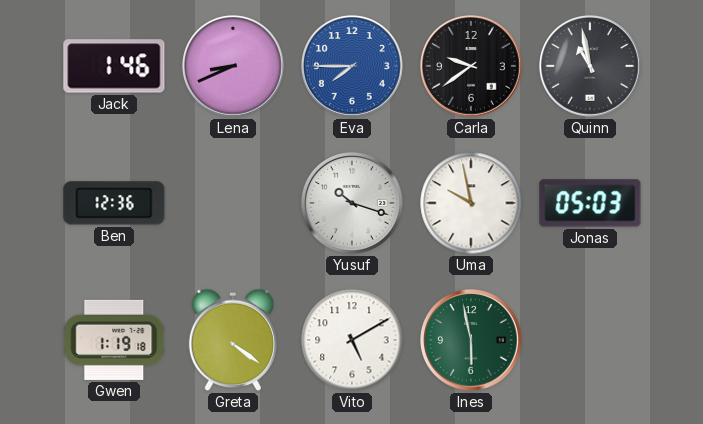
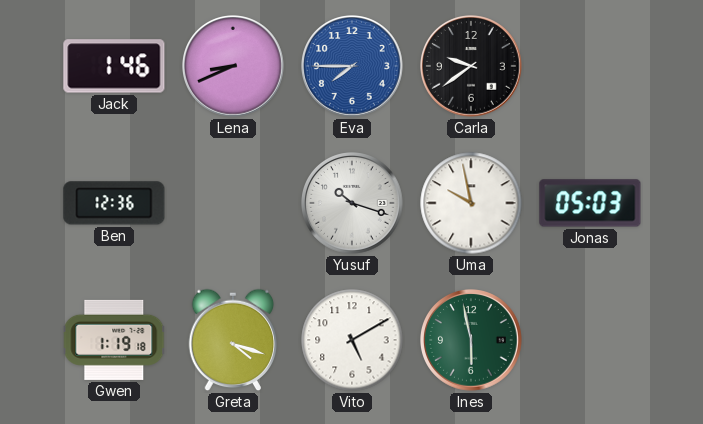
Quinn: 10:58 -> none (591, 67)
Greta: 4:21 -> 4:18 (233, 340)
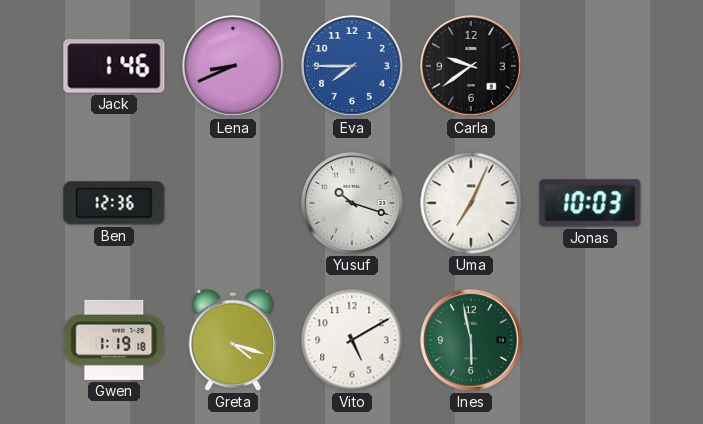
Uma: 9:58 -> 7:04 (471, 203)
Jonas: 05:03 -> 10:03 (590, 203)
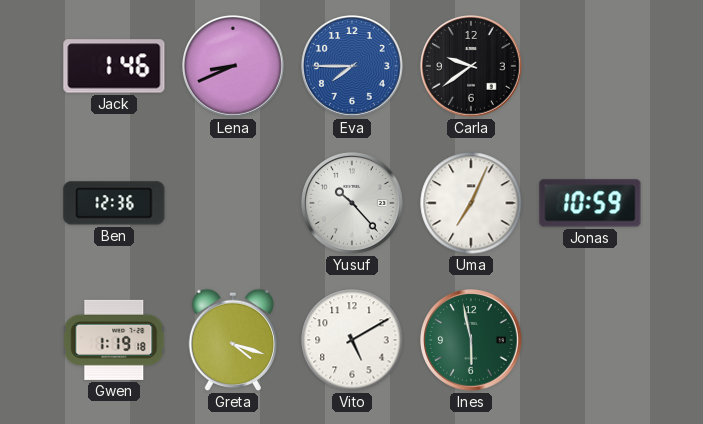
Yusuf: 10:18 -> 10:23 (353, 204)
Jonas: 10:03 -> 10:59 (590, 203)
